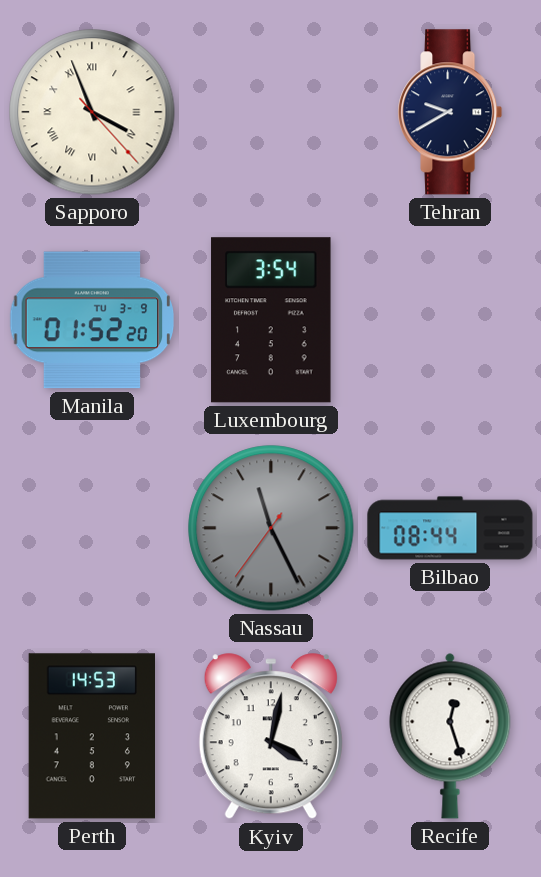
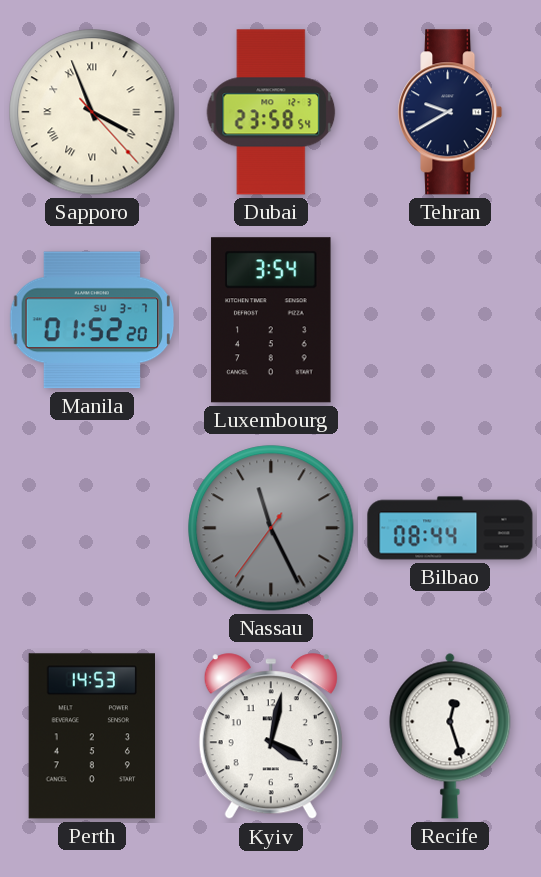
Dubai: none -> 23:58 (271, 112)
Manila date: TU 3-9 -> SU 3-7 (92, 320)
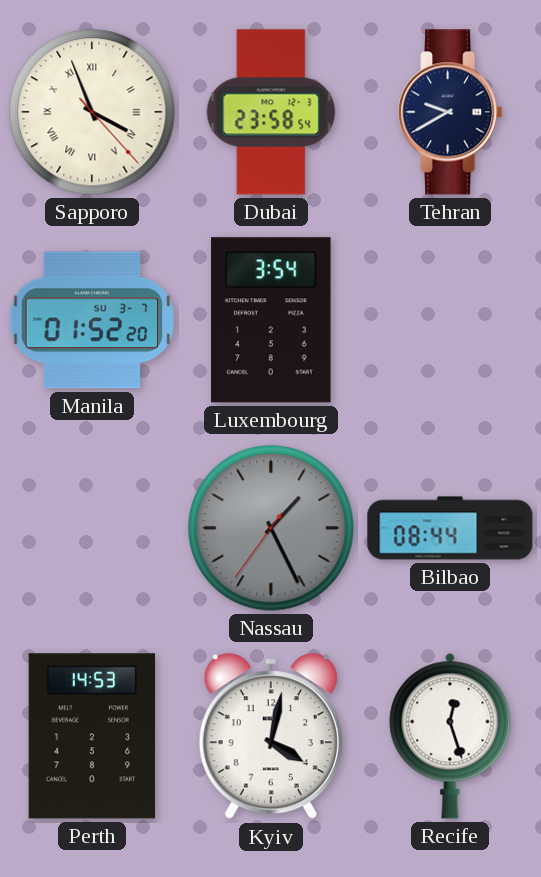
Nassau: 11:25 -> 1:25 (271, 528)
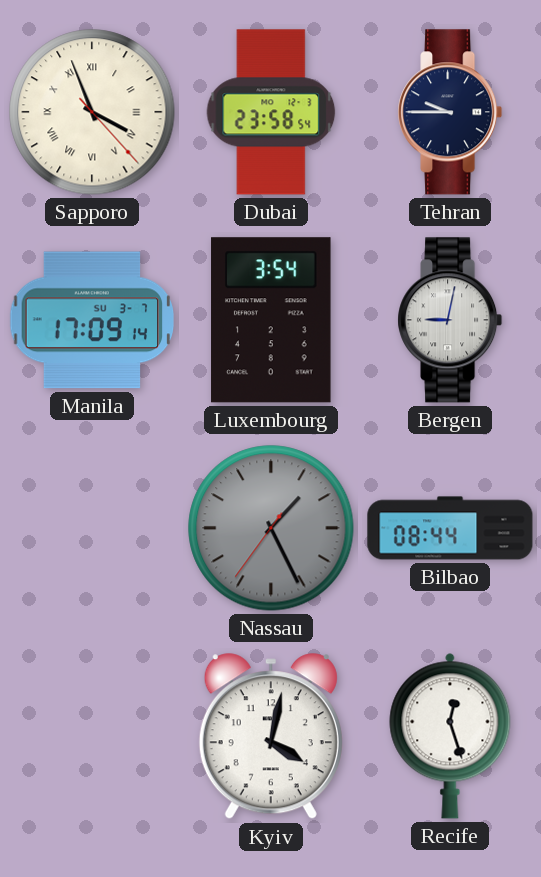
Tehran: 9:40 -> 9:45 (450, 112)
Manila: 01:52 -> 17:09 (92, 320)
Bergen: none -> 9:02 (450, 320)
Perth: 14:53 -> none (91, 736)
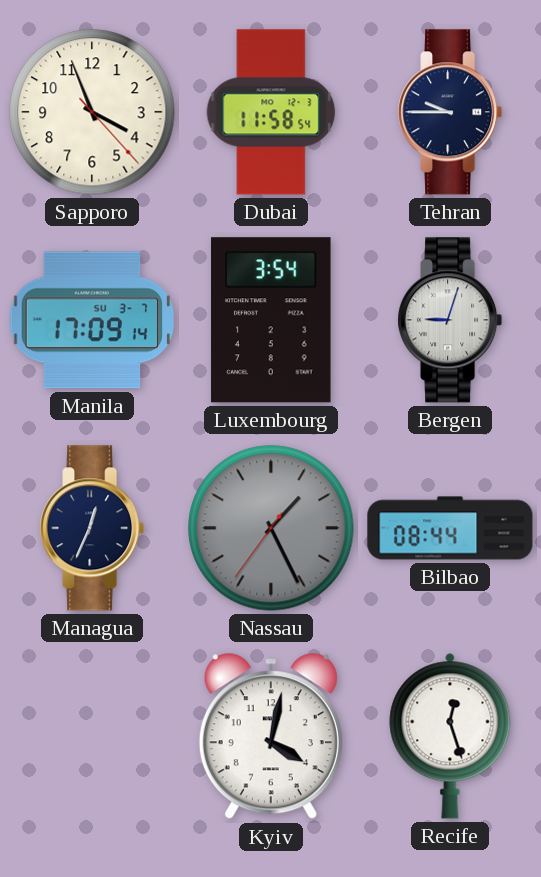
Sapporo numerals: Roman -> Arabic (92, 112)
Dubai: 23:58 -> 11:58 (271, 112)
Bergen: 9:02 -> 9:03 (450, 320)
Managua: none -> 12:34 (92, 528)
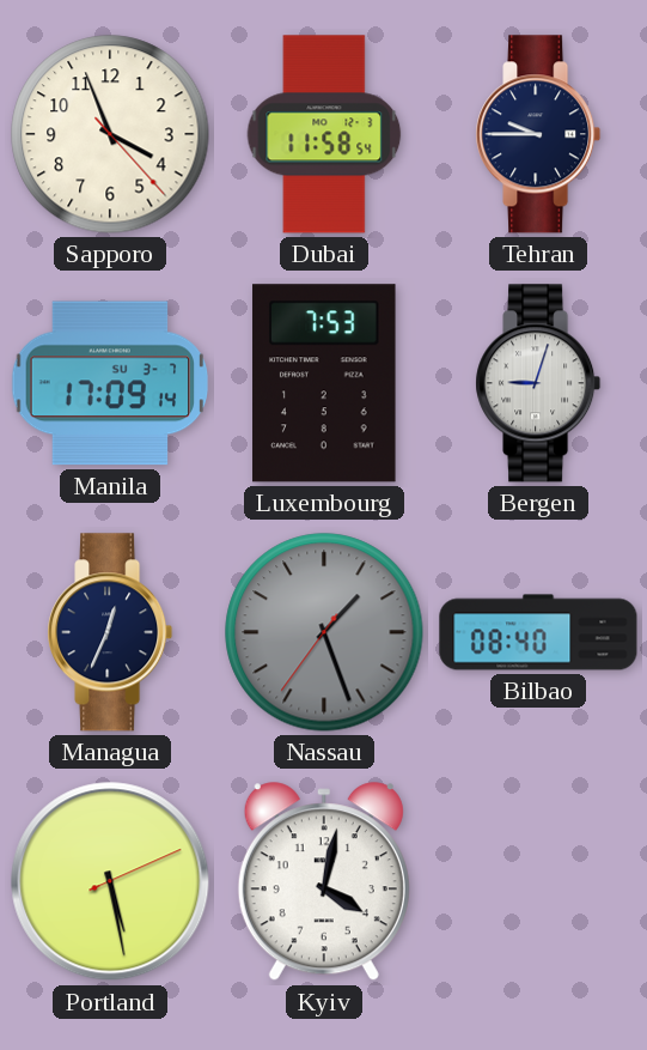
Luxembourg: 3:54 -> 7:53 (324, 383)
Nassau: 1:25 -> 1:26 (324, 632)
Bilbao: 08:44 -> 08:40 (538, 632)
Portland: none -> 5:28 (110, 881)
Recife: 12:27 -> none (450, 736)
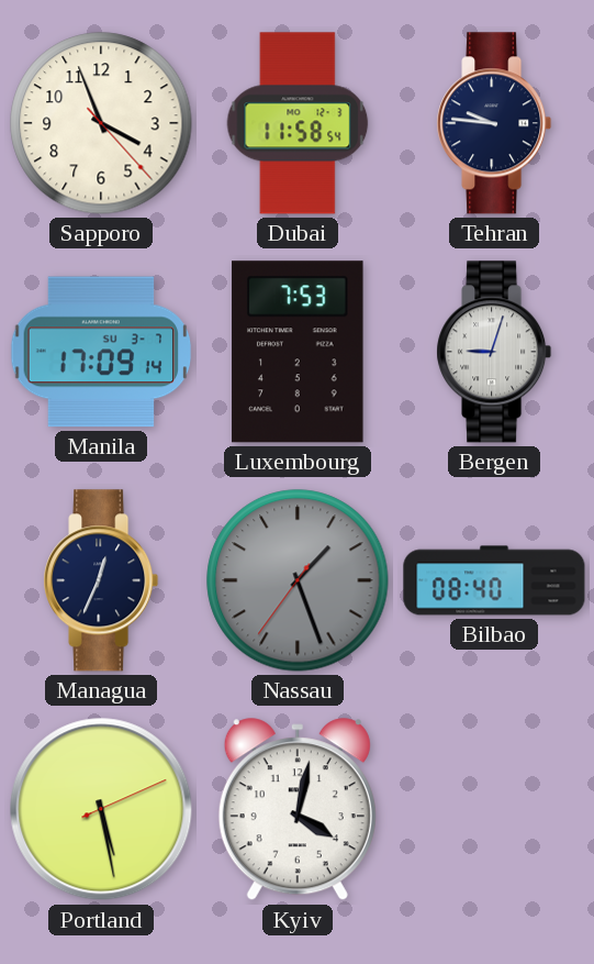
Tehran: 9:45 -> 9:46 (494, 123)
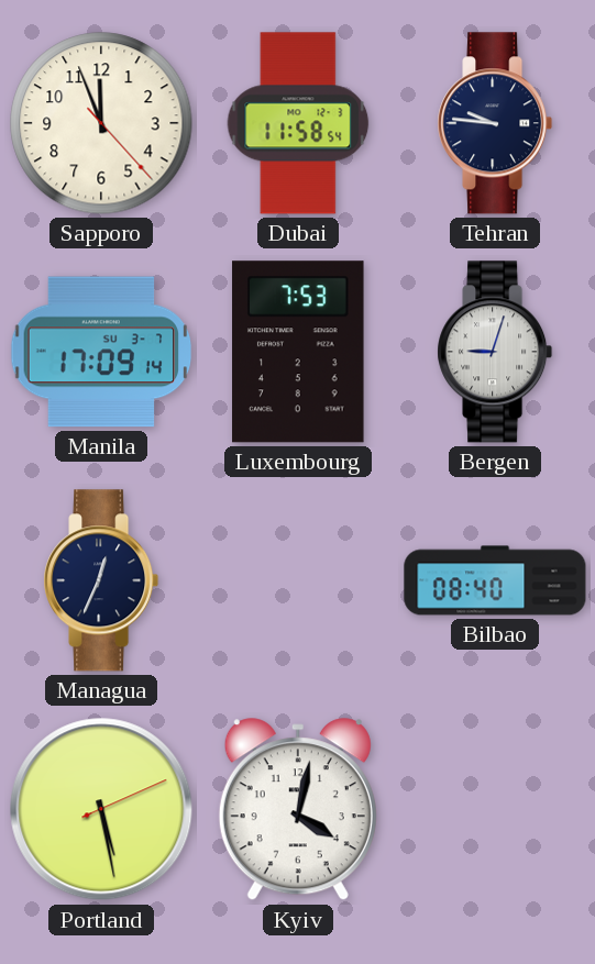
Sapporo: 3:56 -> 11:56 (101, 123)
Nassau: 1:26 -> none (298, 580)
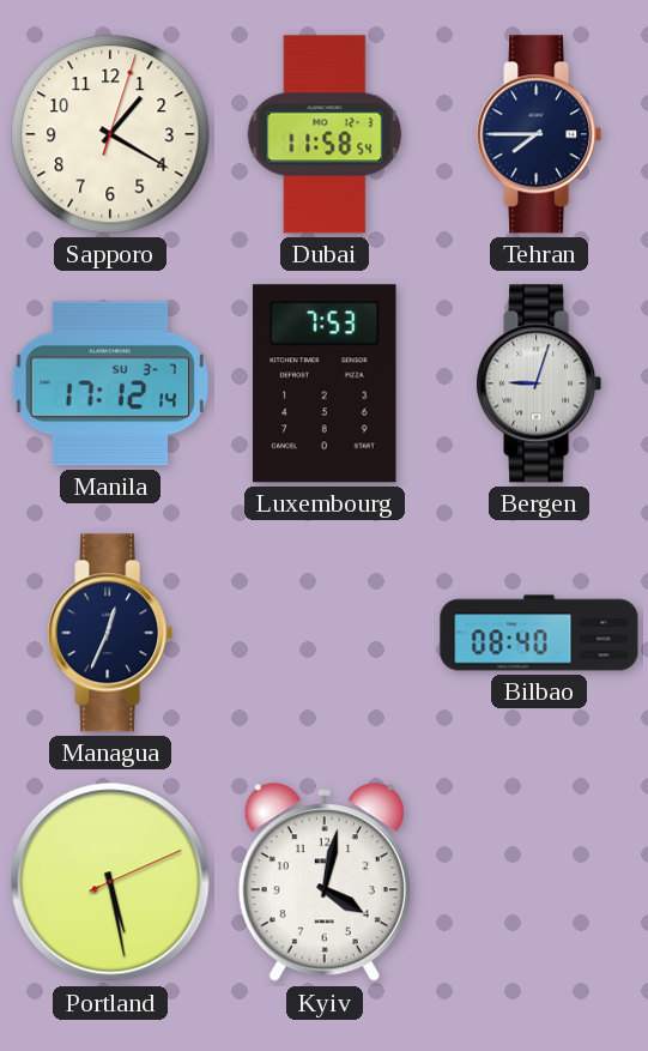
Sapporo: 11:56 -> 1:20 (110, 134)
Tehran: 9:46 -> 7:45 (539, 134)
Manila: 17:09 -> 17:12 (110, 383)
